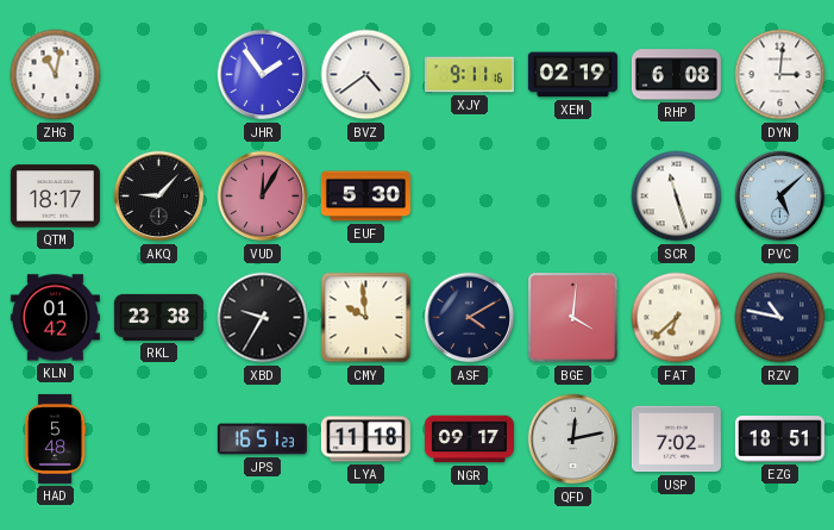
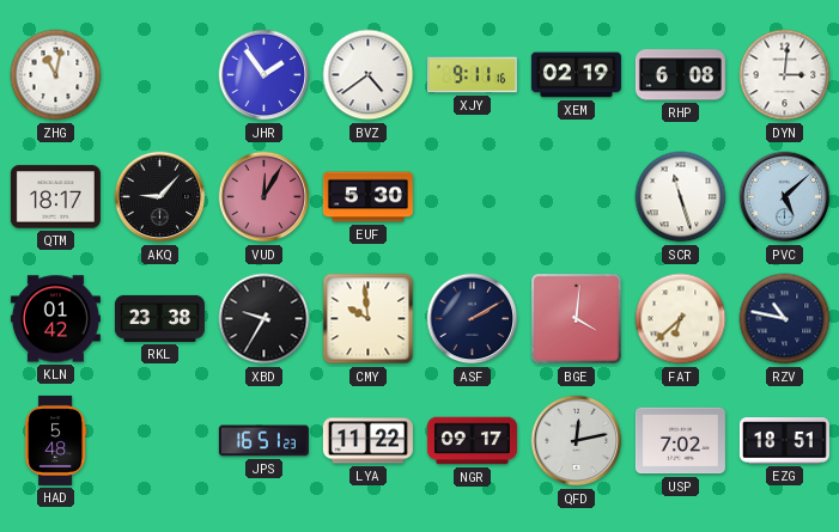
ASF: 4:10 -> 2:10 (473, 319)
LYA: 11:18 -> 11:22 (367, 441)
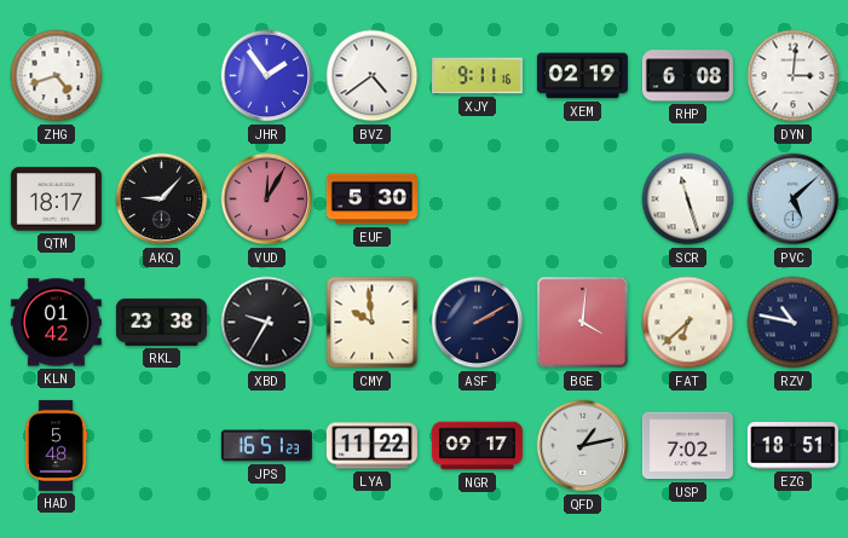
ZHG: 11:02 -> 4:42 (57, 76)
QFD: 12:13 -> 1:13 (583, 446)
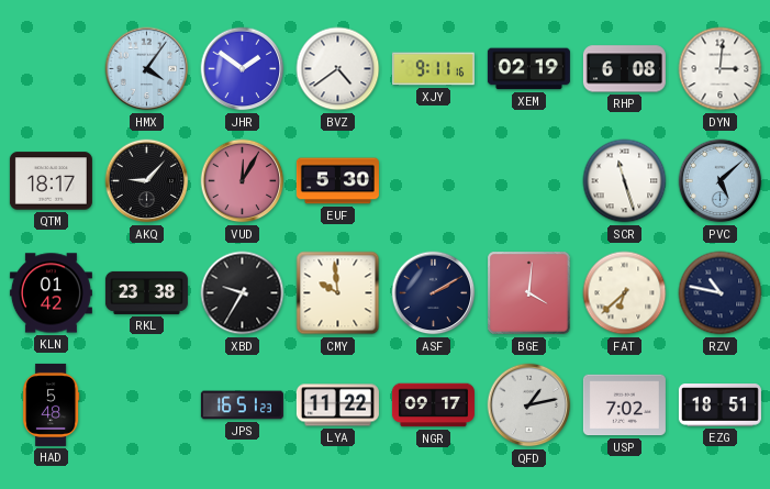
ZHG: 4:42 -> none (57, 76)
HMX: none -> 4:06 (147, 69)
JHR: 1:54 -> 1:51 (243, 69)
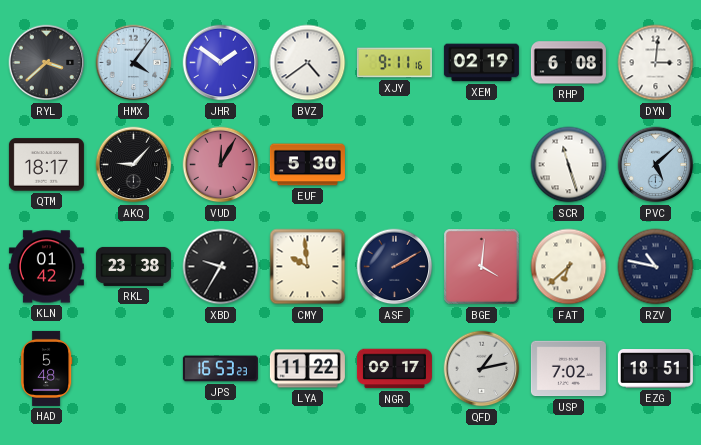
RYL: none -> 3:38 (47, 63)
JPS: 16:51 -> 16:53 (220, 369)
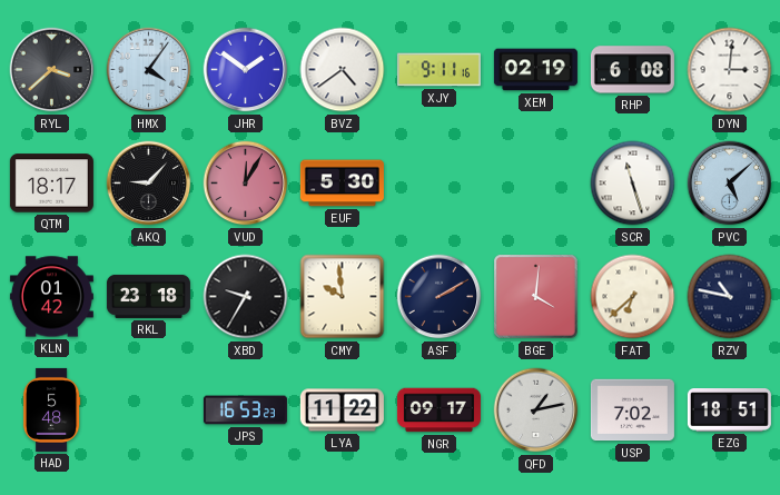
RKL: 23:38 -> 23:18 (148, 296)
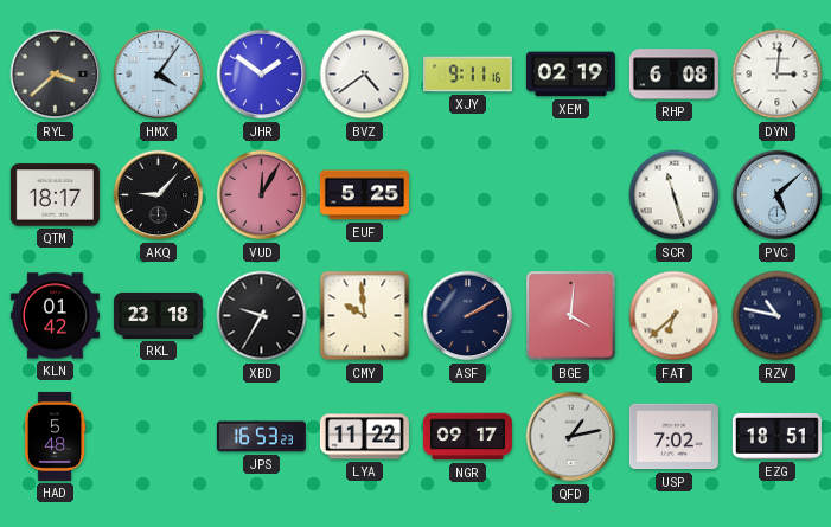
EUF: 5:30 -> 5:25 (364, 195)
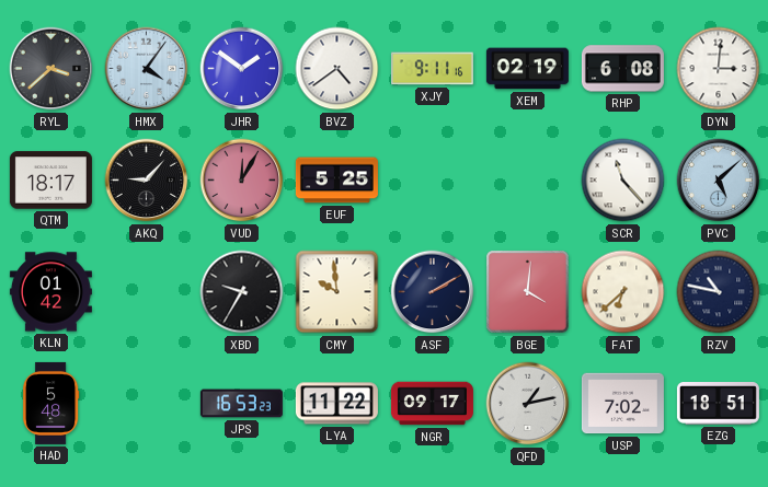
SCR: 11:27 -> 11:23 (623, 181)
RKL: 23:18 -> none (158, 315)
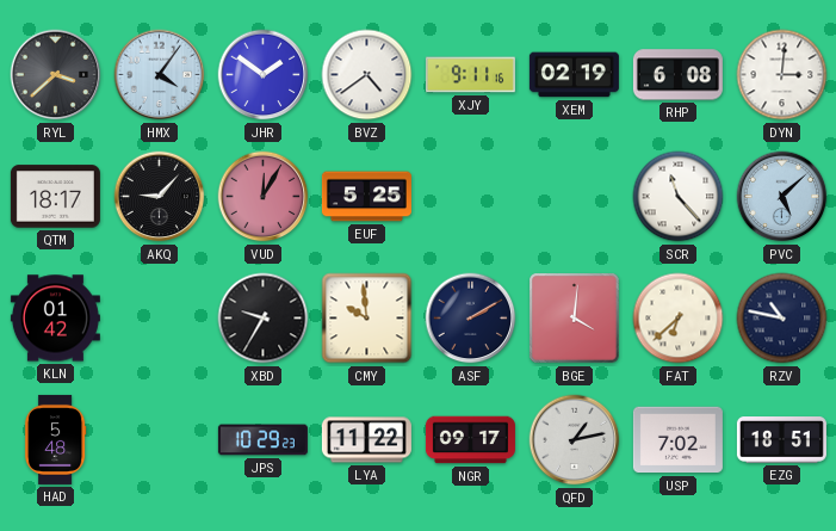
JPS: 16:53 -> 10:29 (262, 440)
